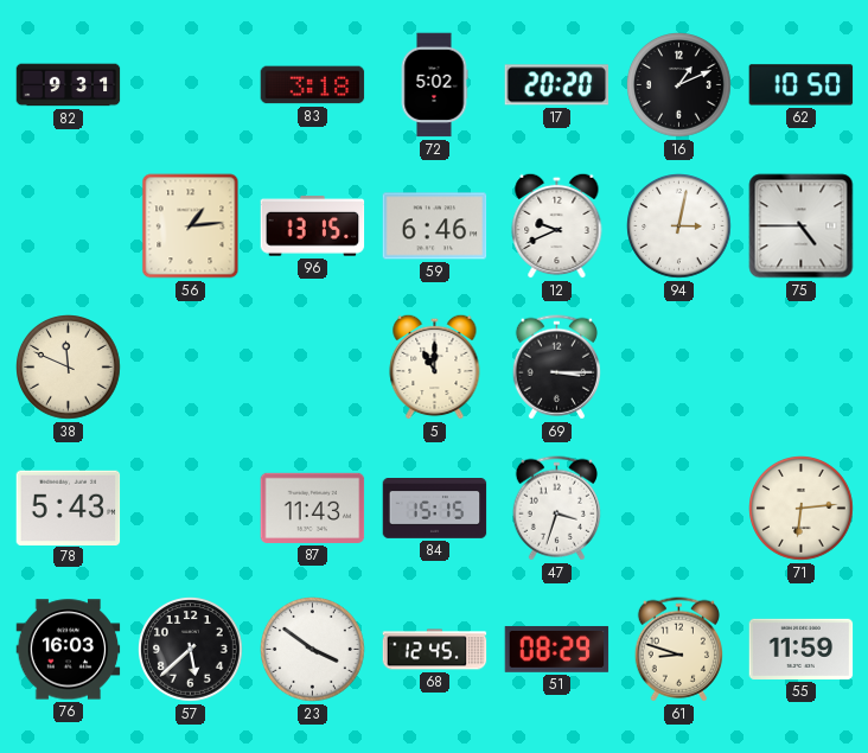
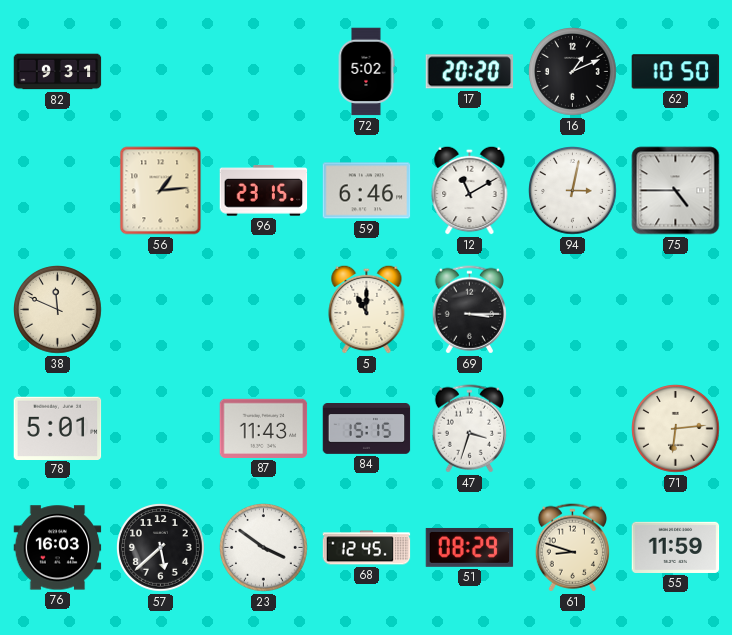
83: 3:18 -> none (313, 85)
96: 13:15 -> 23:15 (264, 191)
12: 9:41 -> 11:10 (470, 190)
78: 5:43 -> 5:01 (58, 428)
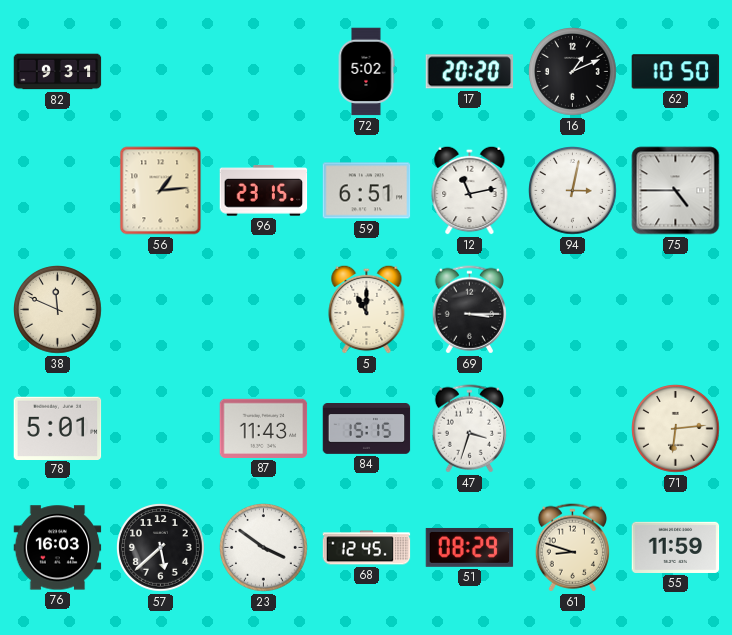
59: 6:46 -> 6:51 (367, 191)
12: 11:10 -> 11:13 (470, 190)
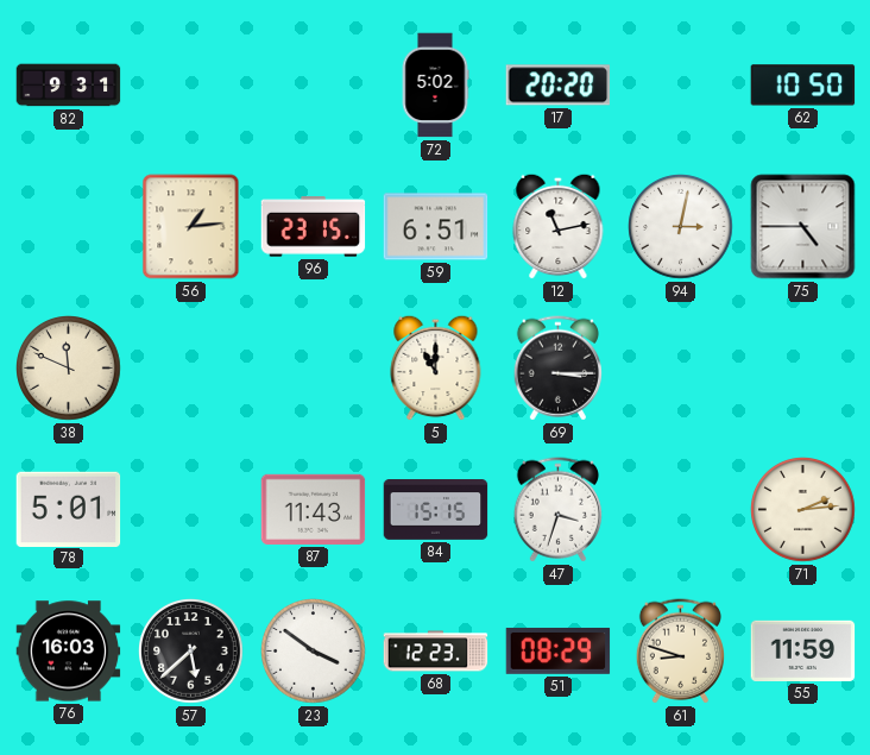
16: 1:11 -> none (573, 72)
71: 6:14 -> 2:14 (803, 510)
68: 12:45 -> 12:23 (436, 652)
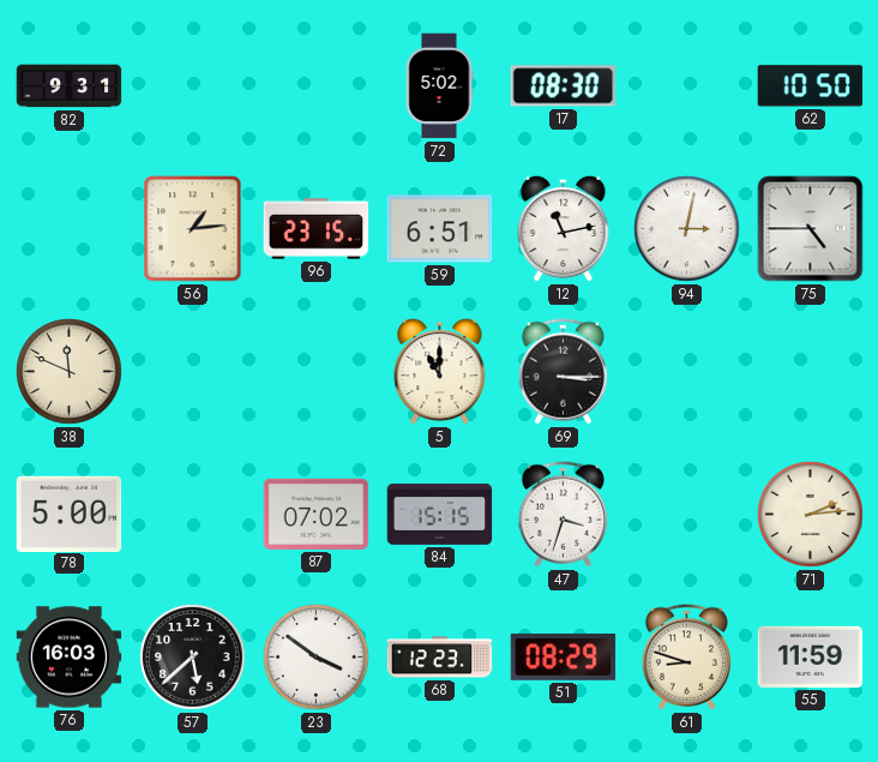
17: 20:20 -> 08:30 (564, 86)
78: 5:01 -> 5:00 (70, 514)
87: 11:43 -> 07:02 (317, 514)
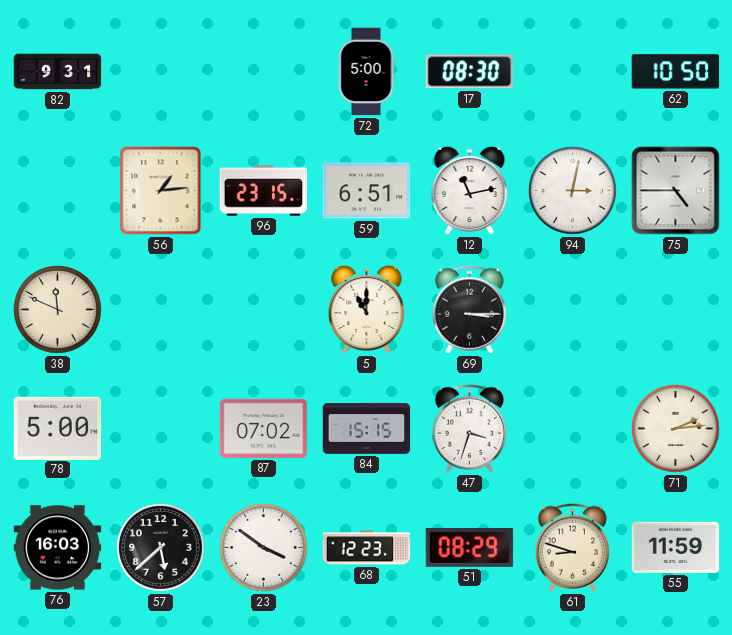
72: 5:02 -> 5:00 (366, 72)
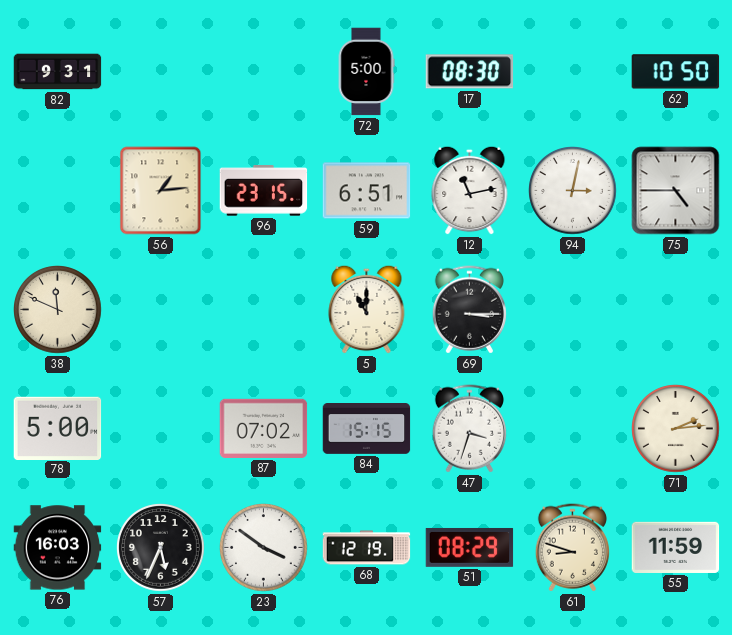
57: 5:38 -> 5:34 (161, 548)
68: 12:23 -> 12:19 (367, 548)
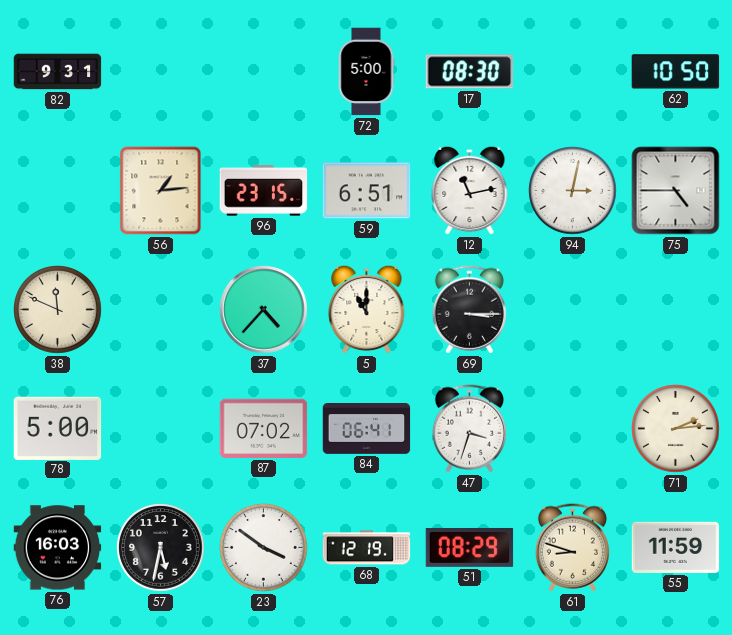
37: none -> 4:37 (264, 310)
84: 15:15 -> 06:41 (367, 429)
57: 5:34 -> 5:32 (161, 548)
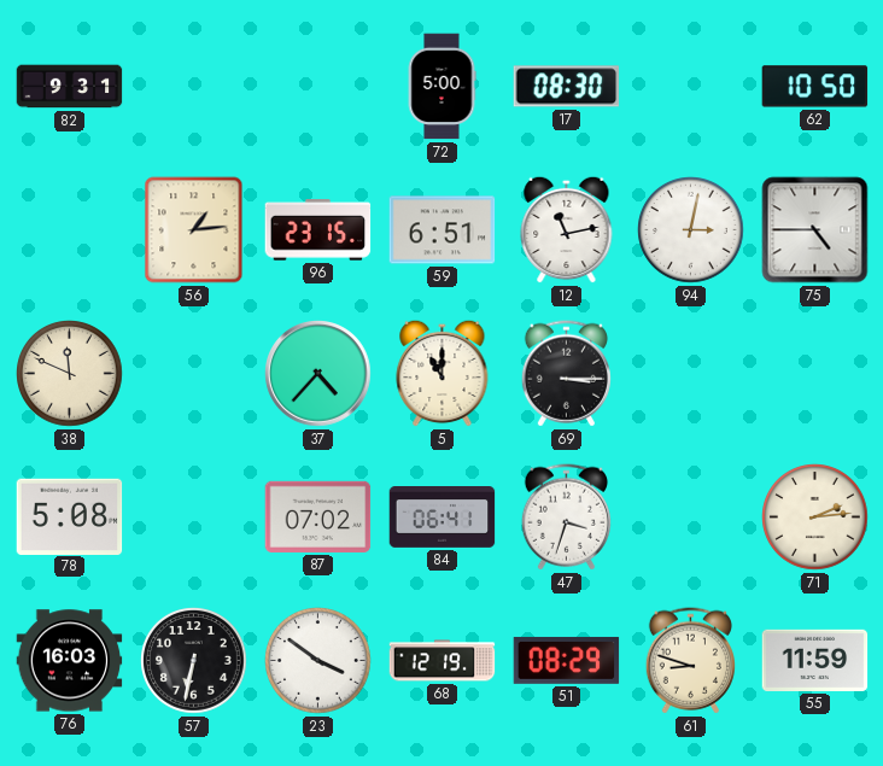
78: 5:00 -> 5:08 (70, 516)
57: 5:32 -> 6:32 (194, 661)
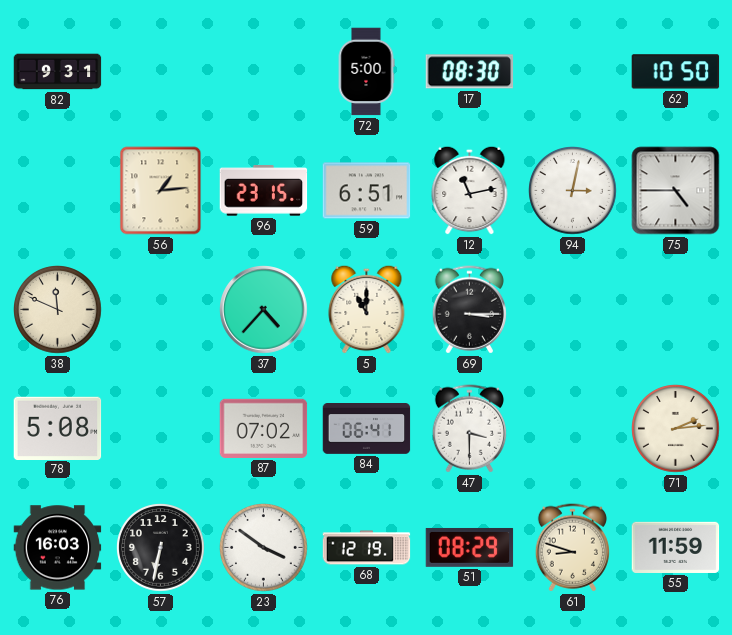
47: 3:33 -> 3:30 (469, 429)
